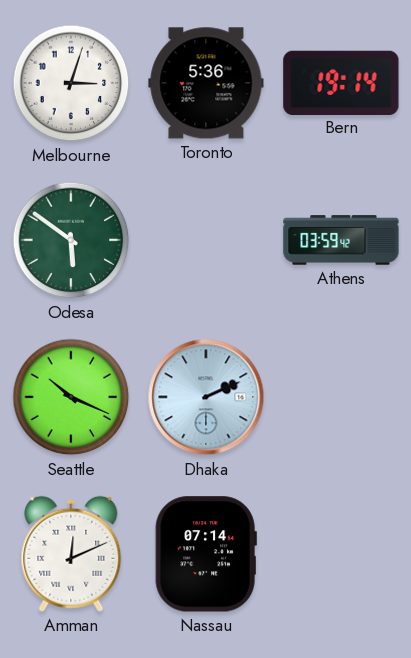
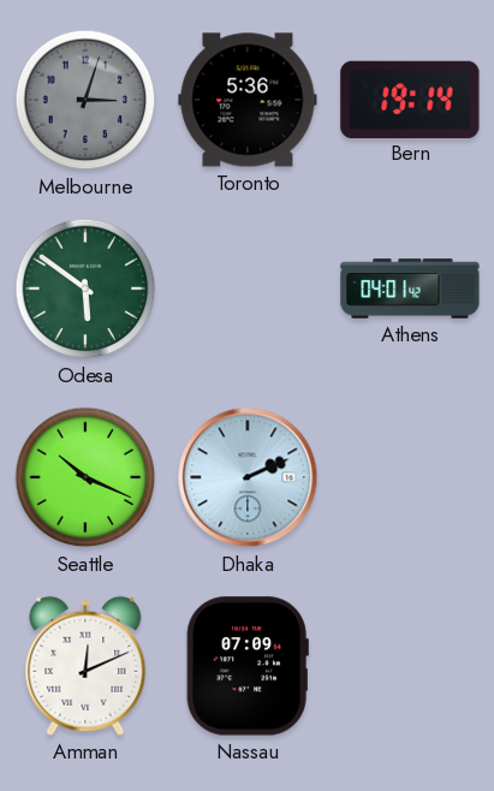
Melbourne dial: white -> grey (85, 100)
Athens: 03:59 -> 04:01 (410, 289)
Nassau: 07:14 -> 07:09 (248, 666)
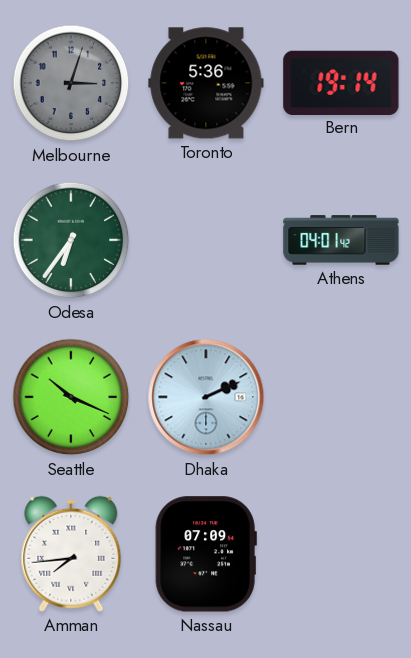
Odesa: 5:51 -> 6:36 (71, 240)
Amman: 12:11 -> 7:44 (71, 554)
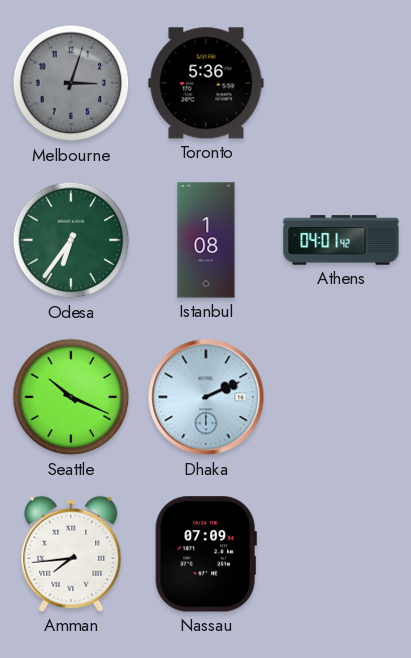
Bern: 19:14 -> none (341, 82)
Istanbul: none -> 1:08 (206, 240)
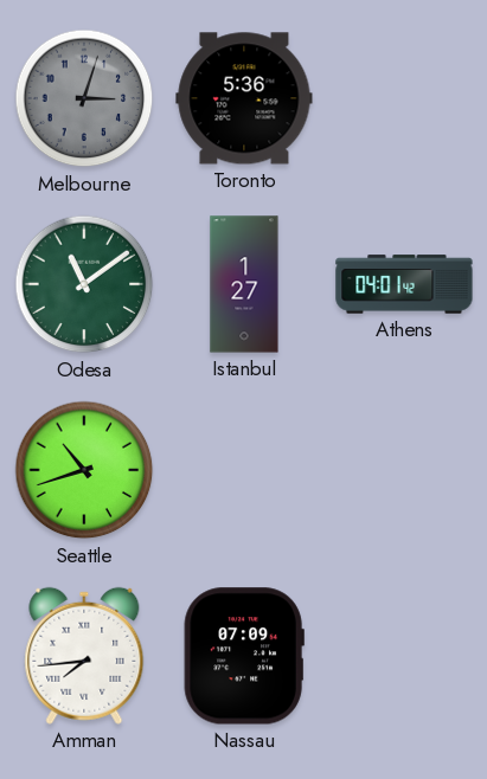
Odesa: 6:36 -> 11:09 (84, 284)
Istanbul: 1:08 -> 1:27 (244, 284)
Seattle: 10:19 -> 10:42 (84, 470)
Dhaka: 2:11 -> none (206, 397)
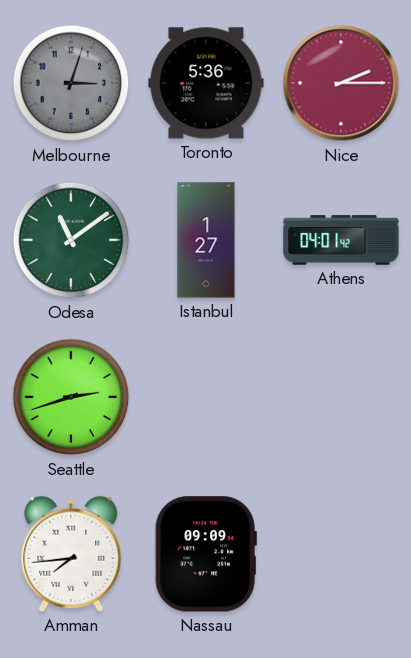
Nice: none -> 2:15 (341, 83)
Seattle: 10:42 -> 2:42 (71, 397)
Nassau: 07:09 -> 09:09 (206, 554)
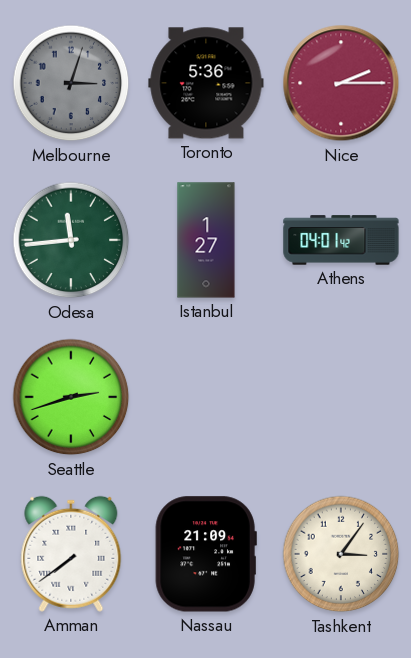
Odesa: 11:09 -> 11:44 (71, 240)
Amman: 7:44 -> 7:39 (71, 554)
Nassau: 09:09 -> 21:09 (206, 554)
Tashkent: none -> 3:06 (341, 554)
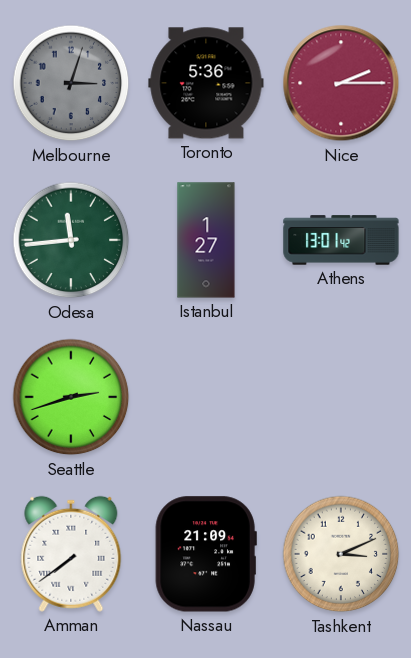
Athens: 04:01 -> 13:01 (341, 240)
Tashkent: 3:06 -> 3:11 (341, 554)
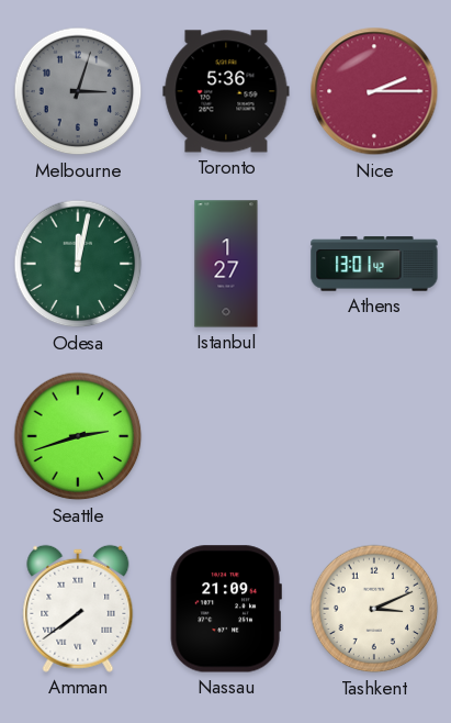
Odesa: 11:44 -> 12:02 (78, 264)
